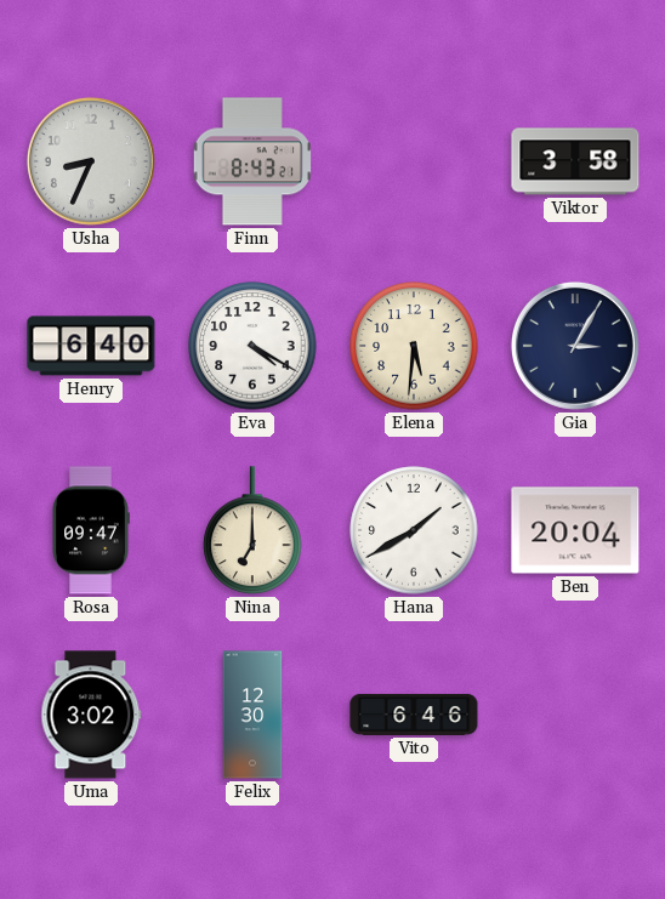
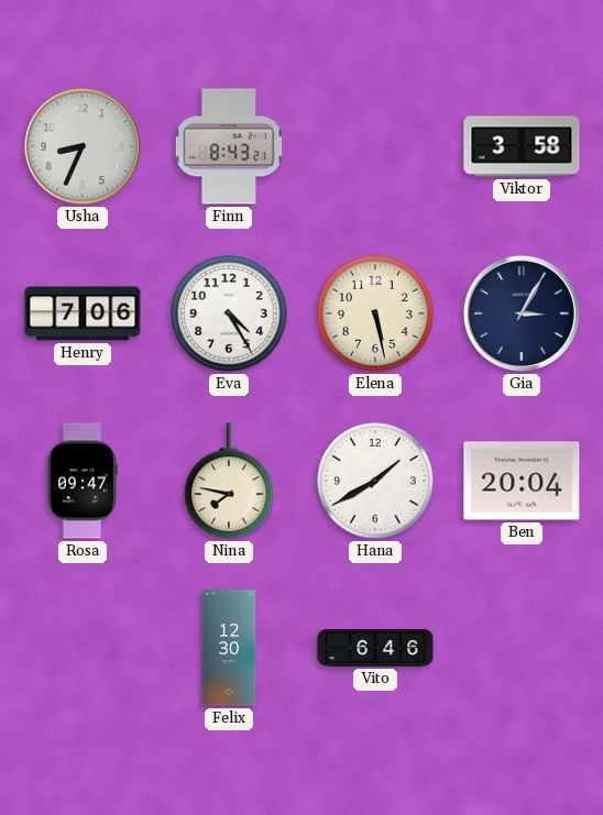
Henry: 6:40 -> 7:06 (83, 313)
Eva: 4:20 -> 4:25 (229, 313)
Elena: 5:31 -> 5:28 (375, 313)
Nina: 7:00 -> 7:47 (229, 481)
Uma: 3:02 -> none (91, 715)
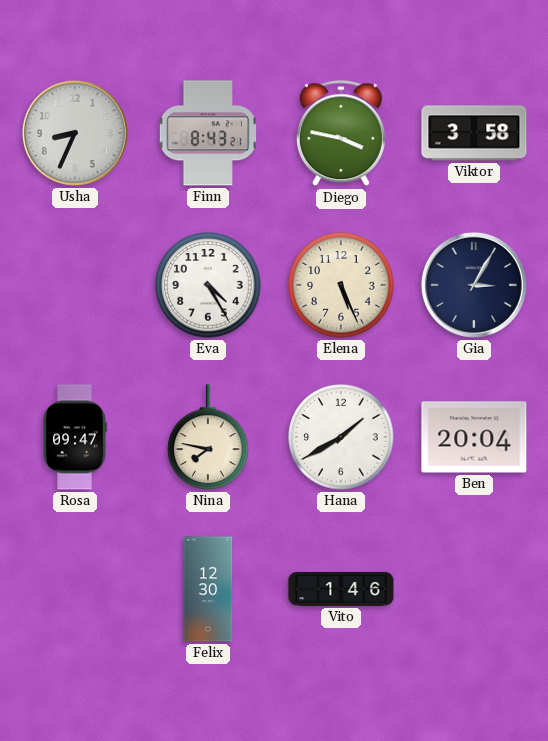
Diego: none -> 3:47 (341, 134)
Henry: 7:06 -> none (83, 313)
Elena: 5:28 -> 5:26 (341, 285)
Vito: 6:46 -> 1:46 (341, 589)
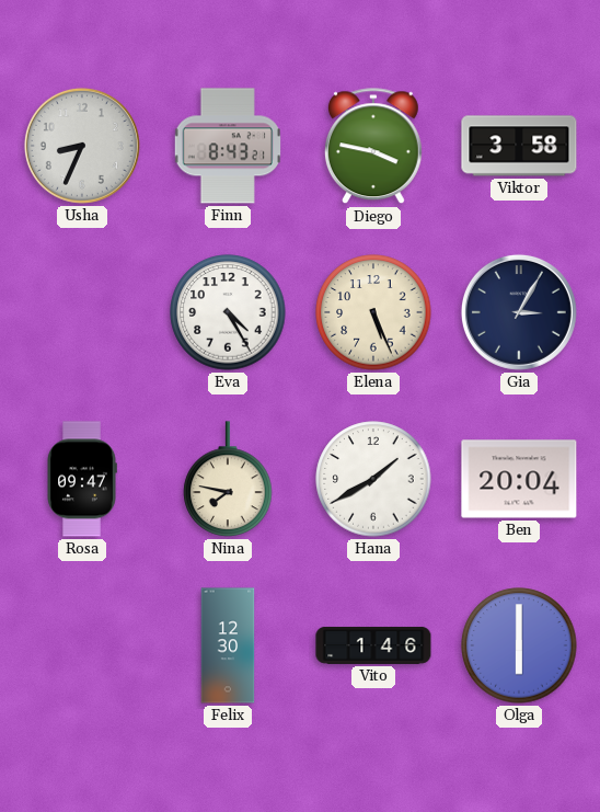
Olga: none -> 6:00 (519, 645)
